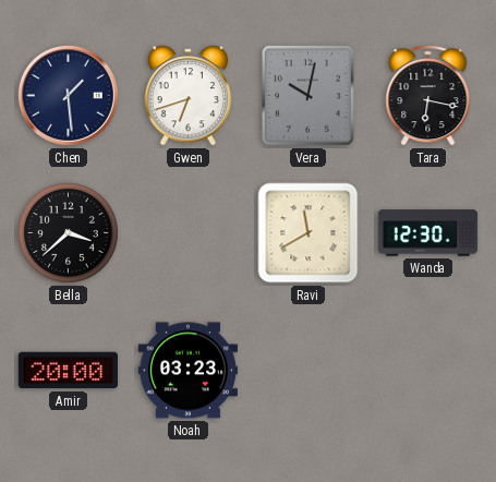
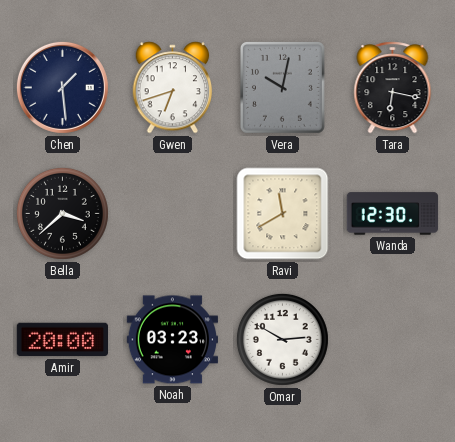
Omar: none -> 2:50 (282, 339)
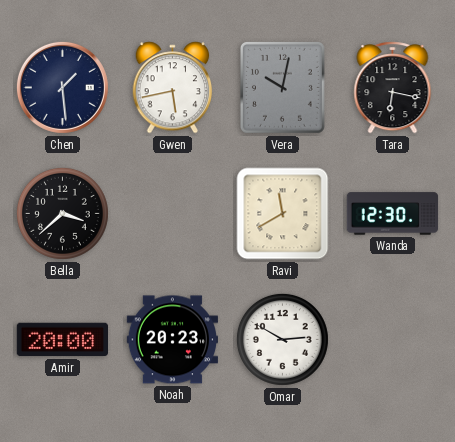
Gwen: 6:42 -> 5:43 (173, 88)
Noah: 03:23 -> 20:23 (173, 340)
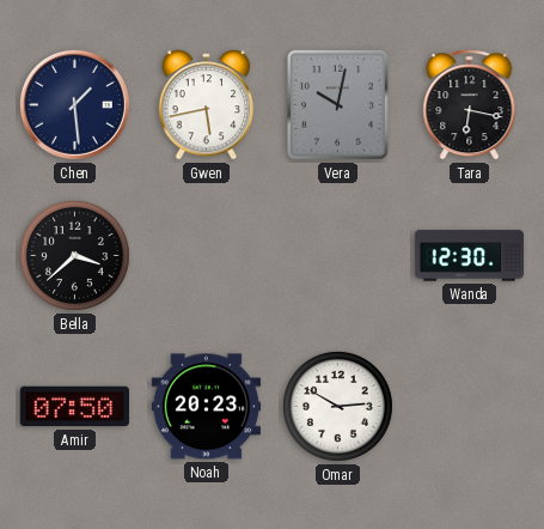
Ravi: 11:40 -> none (283, 214)
Amir: 20:00 -> 07:50 (74, 407)
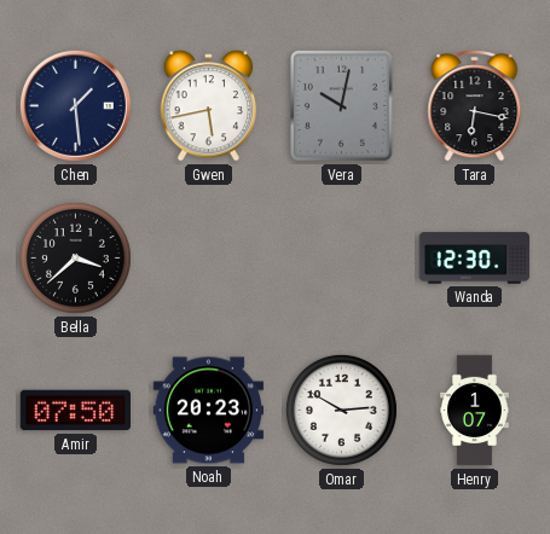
Henry: none -> 1:07 (475, 411)
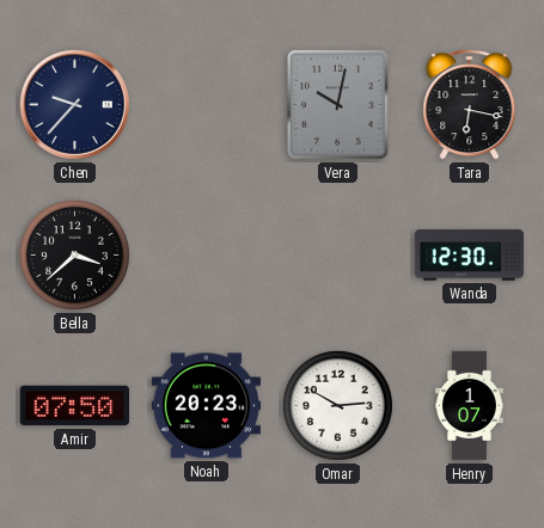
Chen: 1:29 -> 9:37 (74, 104)
Gwen: 5:43 -> none (209, 106)
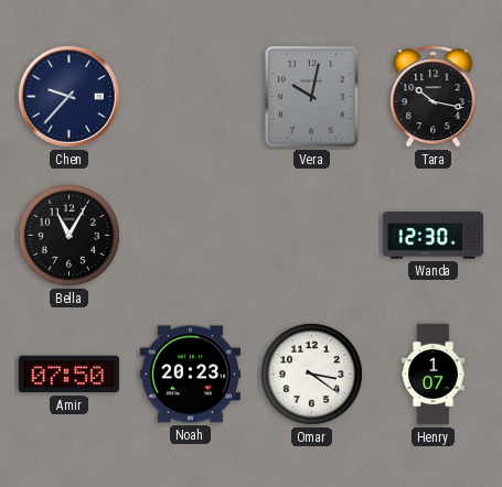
Tara: 6:17 -> 10:17 (434, 97)
Bella: 3:38 -> 11:05 (68, 235)
Omar: 2:50 -> 3:21 (311, 374)
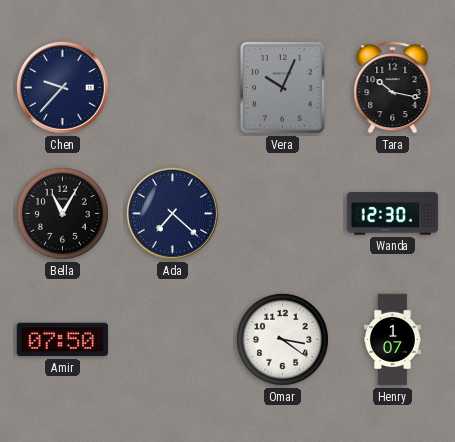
Vera: 10:02 -> 10:04 (282, 87)
Ada: none -> 7:22 (172, 213)
Noah: 20:23 -> none (191, 375)
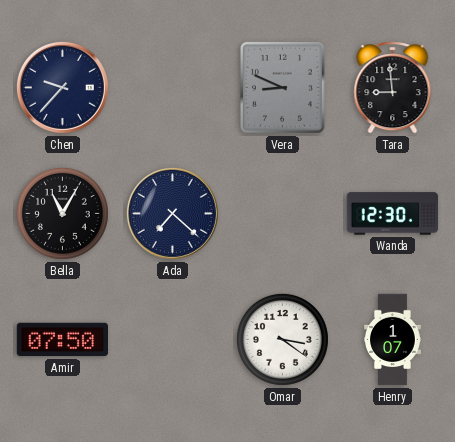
Vera: 10:04 -> 8:49 (282, 87)
Tara: 10:17 -> 8:59 (393, 88)
